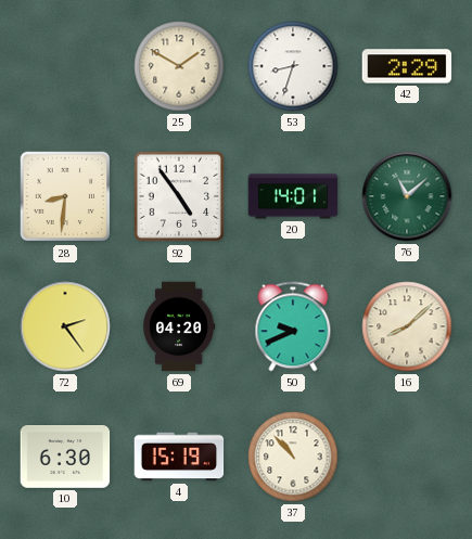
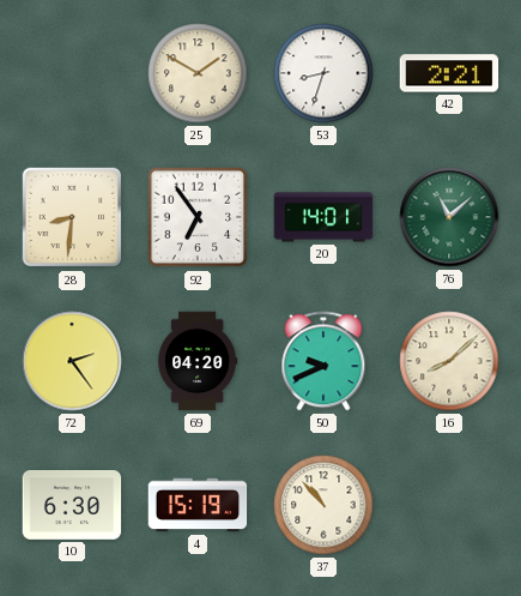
42: 2:29 -> 2:21 (449, 73)
92: 4:54 -> 6:54 (198, 217)
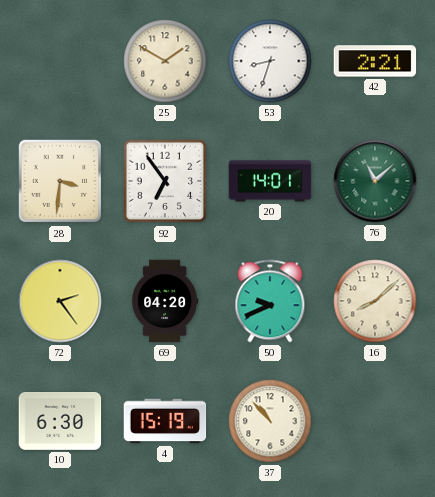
28: 8:31 -> 3:31 (60, 181)
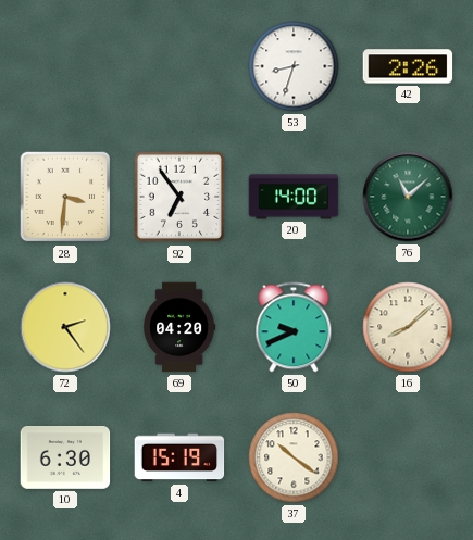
25: 1:50 -> none (165, 61)
42: 2:21 -> 2:26 (408, 66)
20: 14:01 -> 14:00 (294, 197)
37: 10:53 -> 10:21 (294, 457)
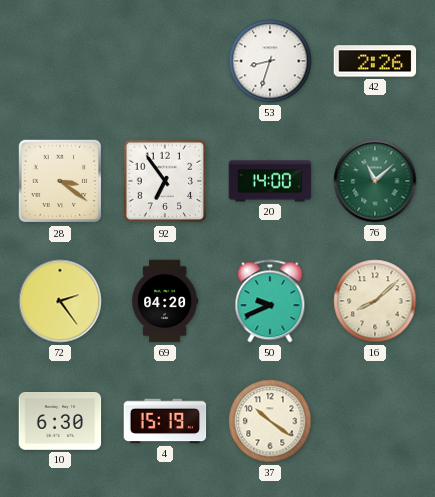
28: 3:31 -> 3:21 (60, 181)
